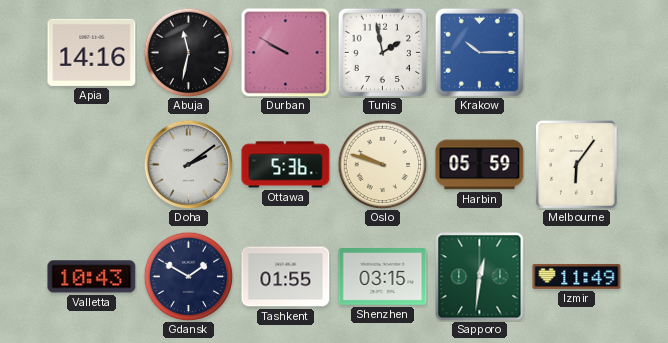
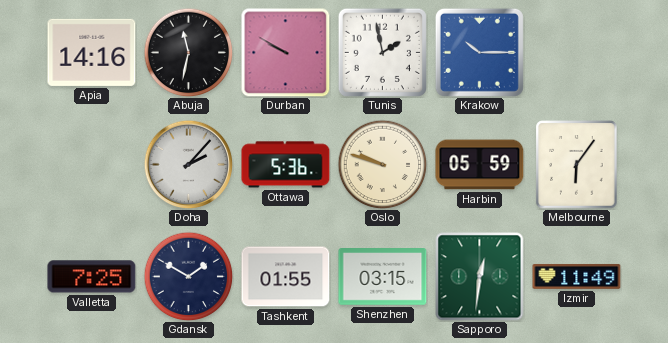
Doha: 2:09 -> 2:07 (188, 164)
Valletta: 10:43 -> 7:25 (92, 277)
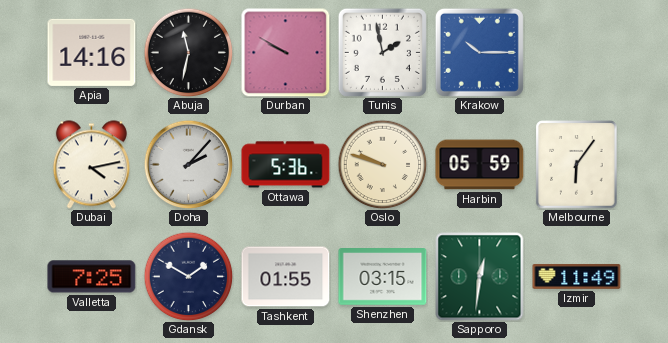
Dubai: none -> 4:13 (91, 165)
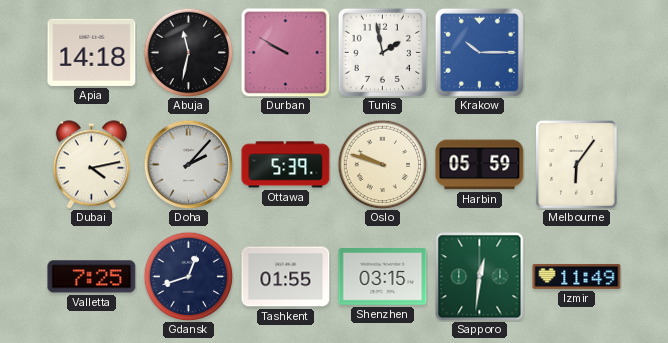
Apia: 14:16 -> 14:18 (92, 52)
Ottawa: 5:36 -> 5:39 (286, 165)
Gdansk: 1:50 -> 12:42 (188, 276)
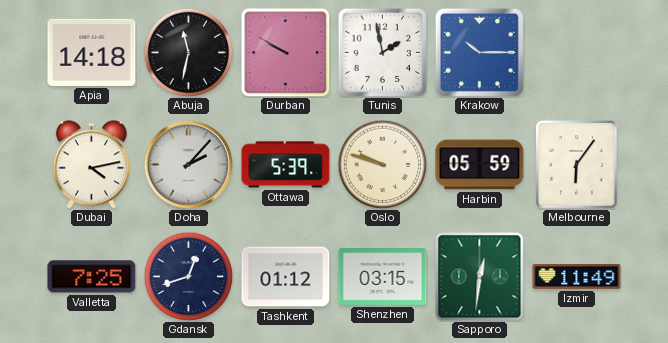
Tashkent: 01:55 -> 01:12 (286, 277)
